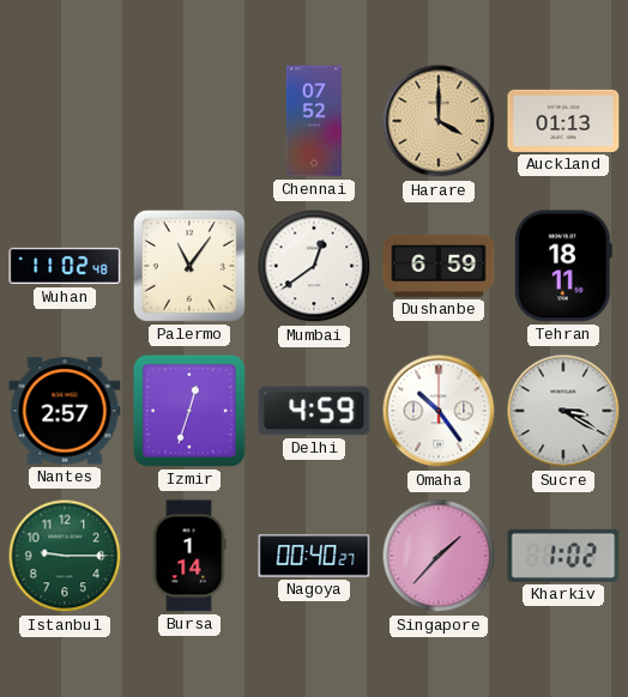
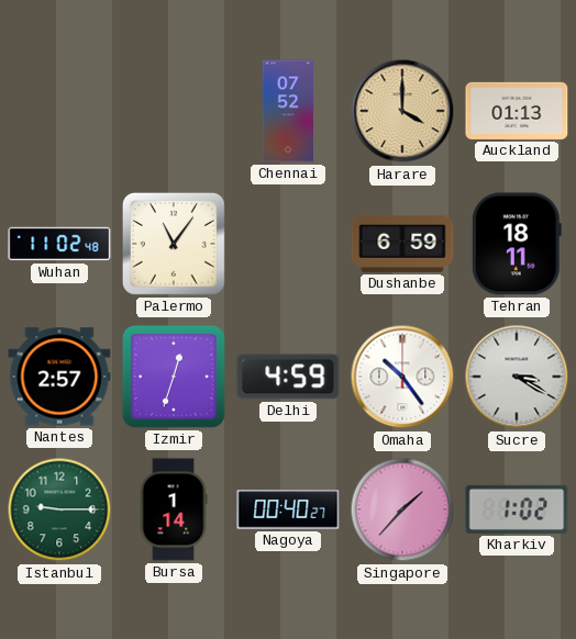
Mumbai: 12:39 -> none (314, 266)
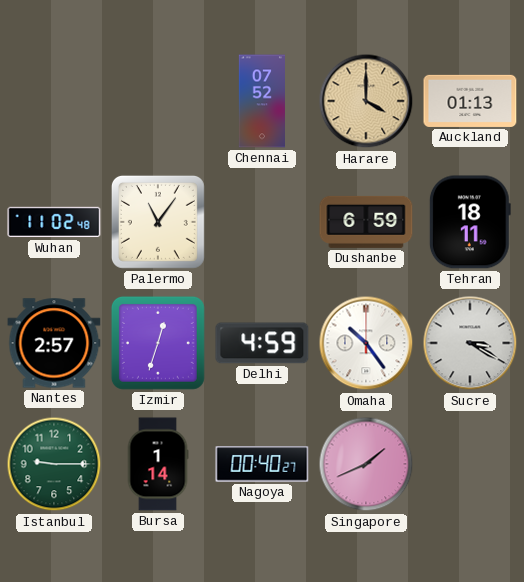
Singapore: 1:37 -> 1:41 (366, 464)
Kharkiv: 1:02 -> none (517, 509)
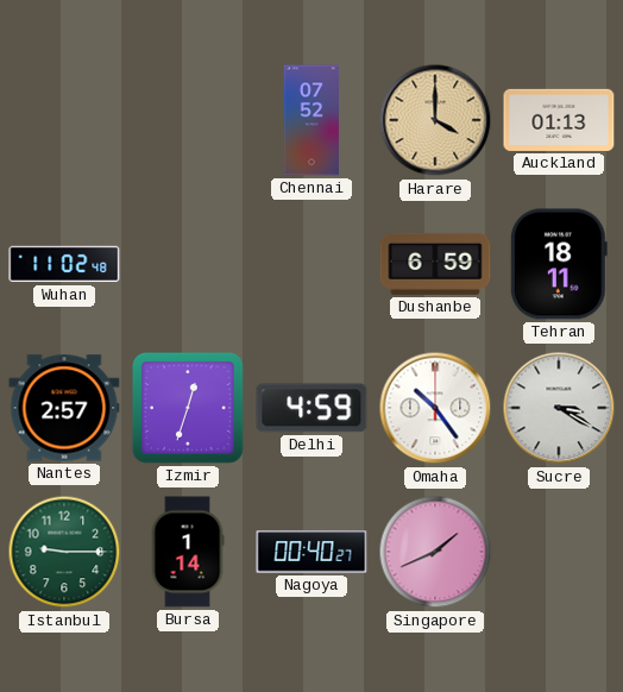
Palermo: 11:06 -> none (158, 222)
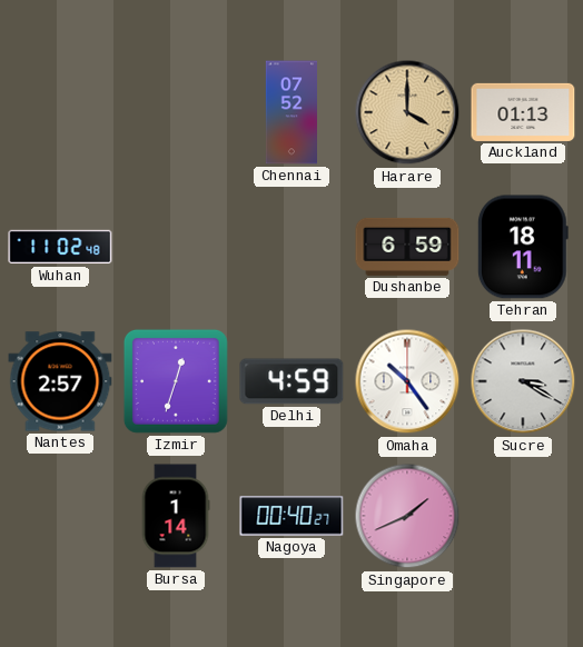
Istanbul: 9:15 -> none (64, 552)
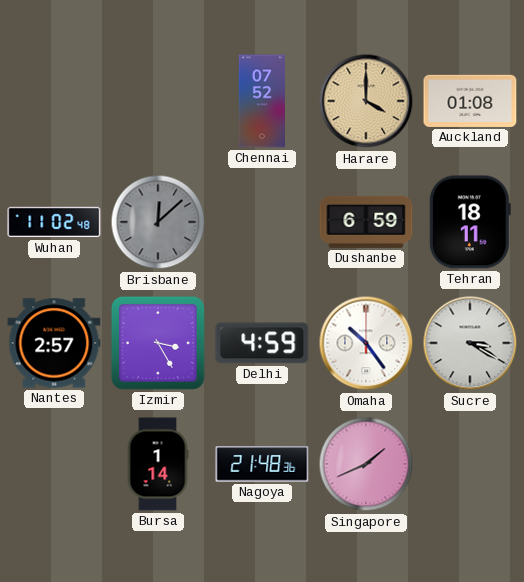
Auckland: 01:13 -> 01:08 (470, 101)
Brisbane: none -> 12:08 (158, 222)
Izmir: 12:33 -> 3:25 (158, 343)
Nagoya: 00:40 -> 21:48 (262, 464)
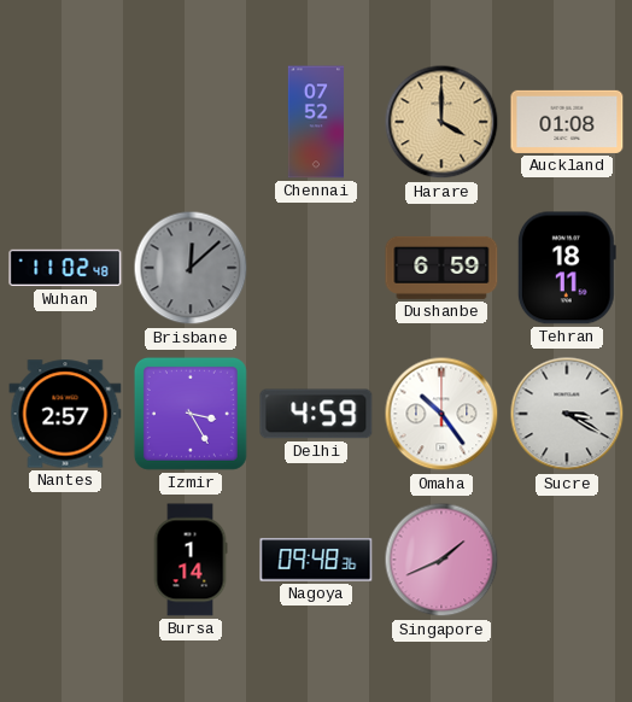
Nagoya: 21:48 -> 09:48 (316, 560)
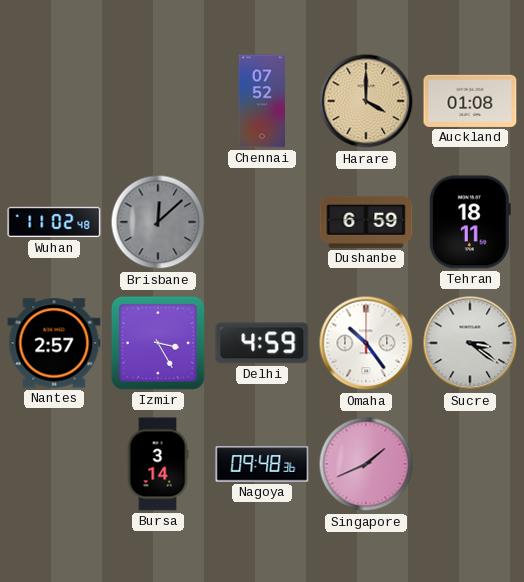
Sucre: 3:20 -> 3:21 (470, 343)
Bursa: 1:14 -> 3:14 (158, 464)
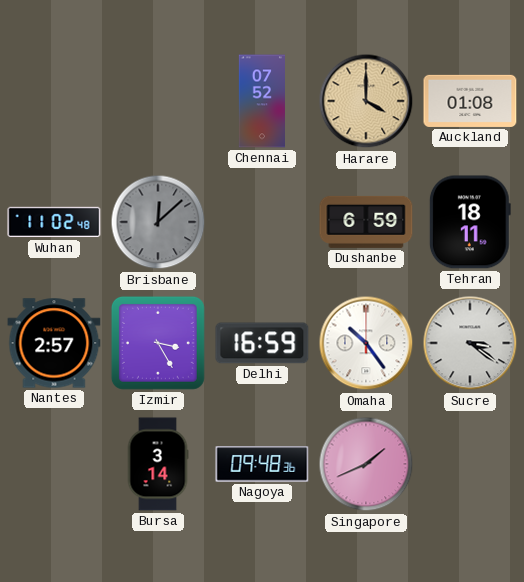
Delhi: 4:59 -> 16:59 (262, 343)
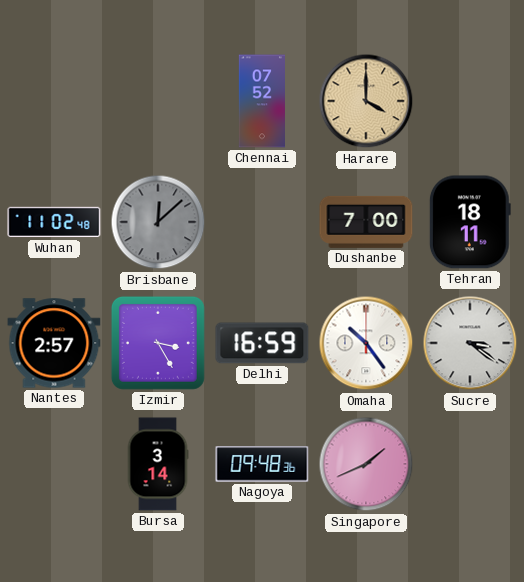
Auckland: 01:08 -> none (470, 101)
Dushanbe: 6:59 -> 7:00 (366, 222)
